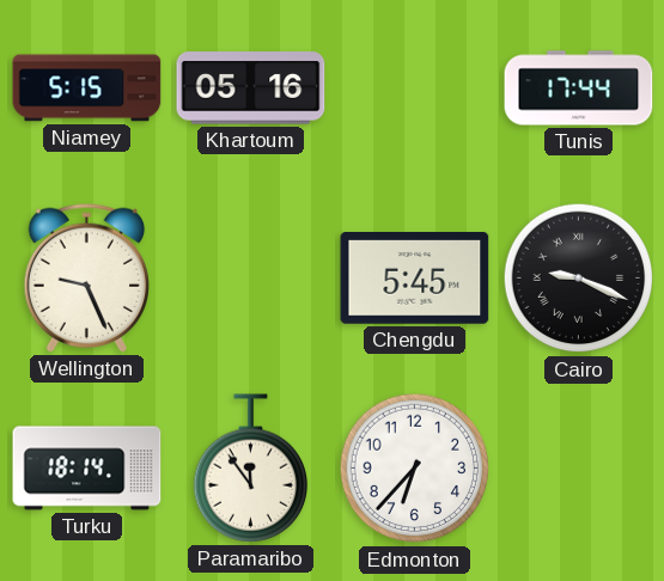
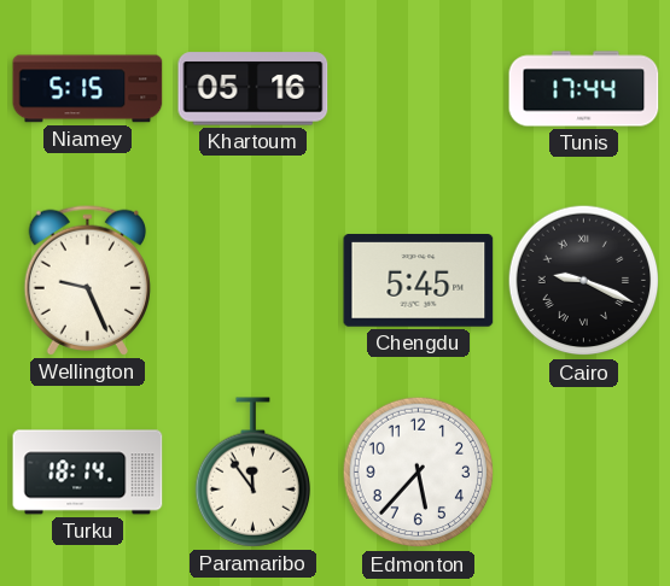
Edmonton: 6:37 -> 5:37 (419, 473)
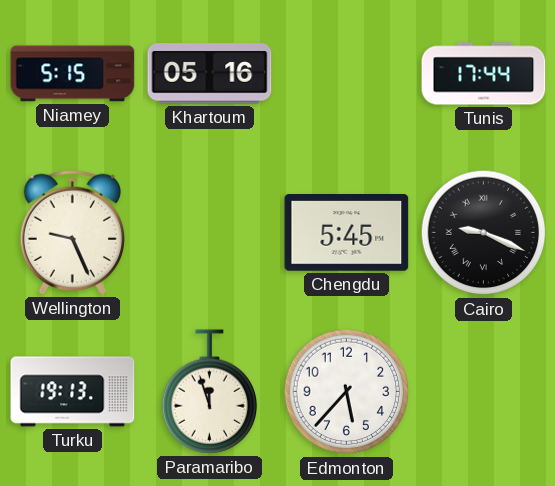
Turku: 18:14 -> 19:13 (73, 392)
Paramaribo: 11:54 -> 11:57 (209, 392)
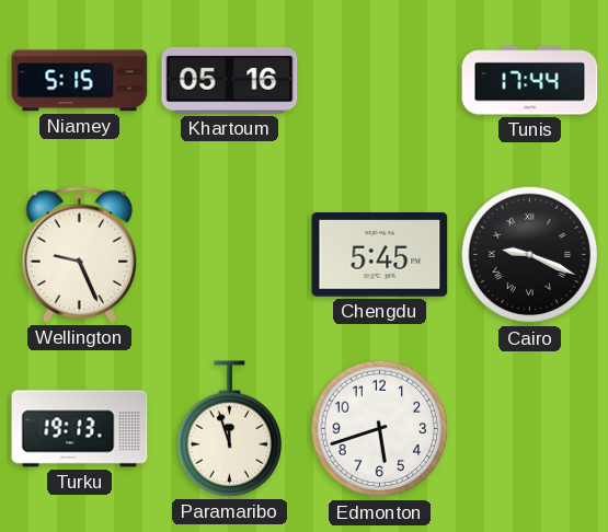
Edmonton: 5:37 -> 5:42 (380, 429)
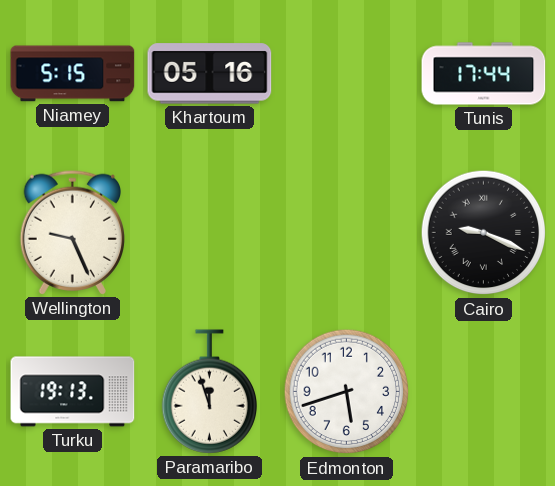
Chengdu: 5:45 -> none (380, 255)
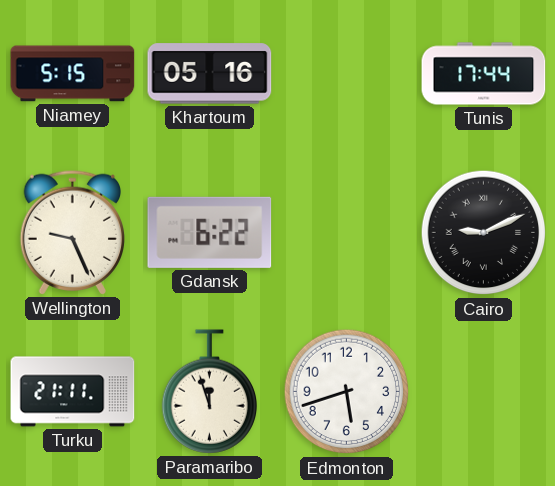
Gdansk: none -> 6:22 (210, 232)
Cairo: 9:19 -> 9:11 (484, 233)
Turku: 19:13 -> 21:11 (73, 392)
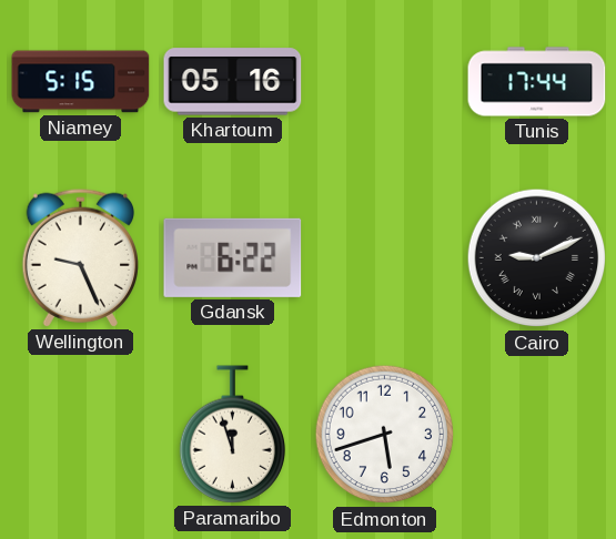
Turku: 21:11 -> none (73, 392)
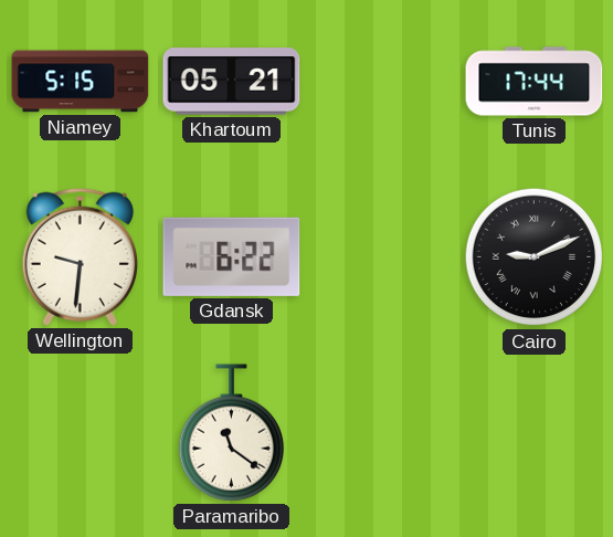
Khartoum: 05:16 -> 05:21 (232, 82)
Wellington: 9:26 -> 9:31 (80, 256)
Paramaribo: 11:57 -> 11:21 (231, 433)
Edmonton: 5:42 -> none (385, 435)
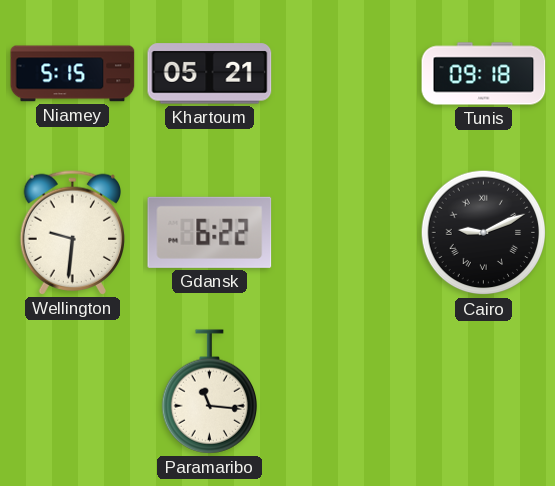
Tunis: 17:44 -> 09:18 (484, 74)
Paramaribo: 11:21 -> 11:16 (209, 392)
